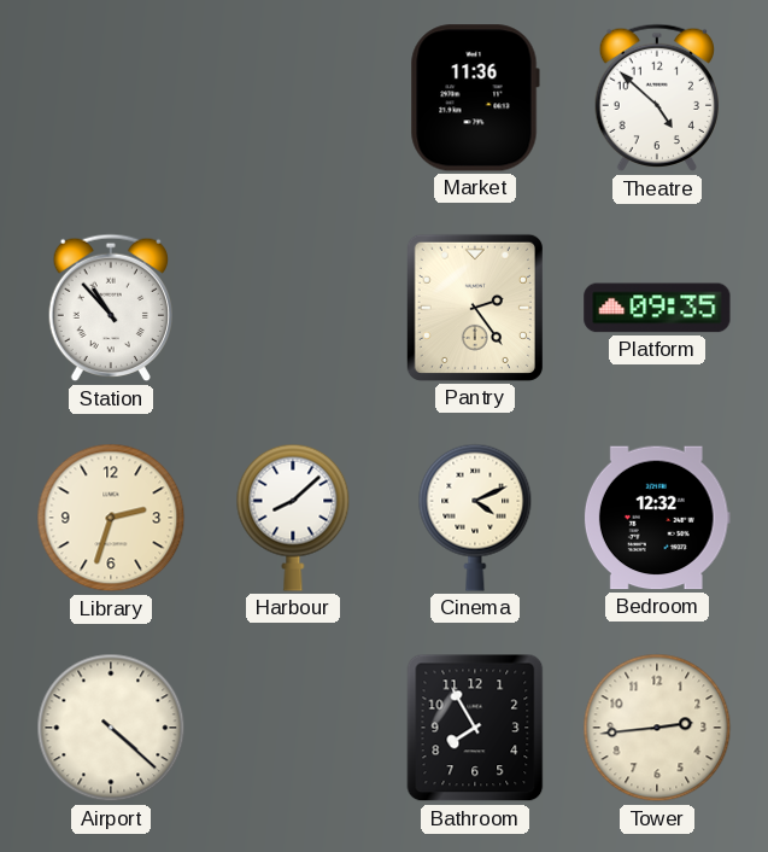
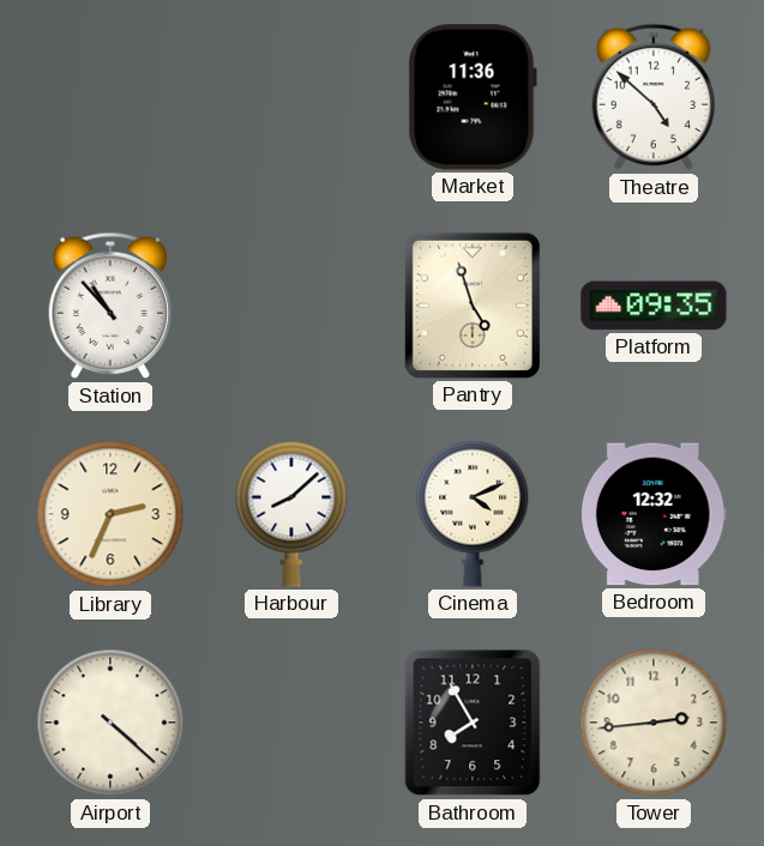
Pantry: 2:24 -> 4:57 (473, 306)
Library: 2:33 -> 2:34 (110, 514)
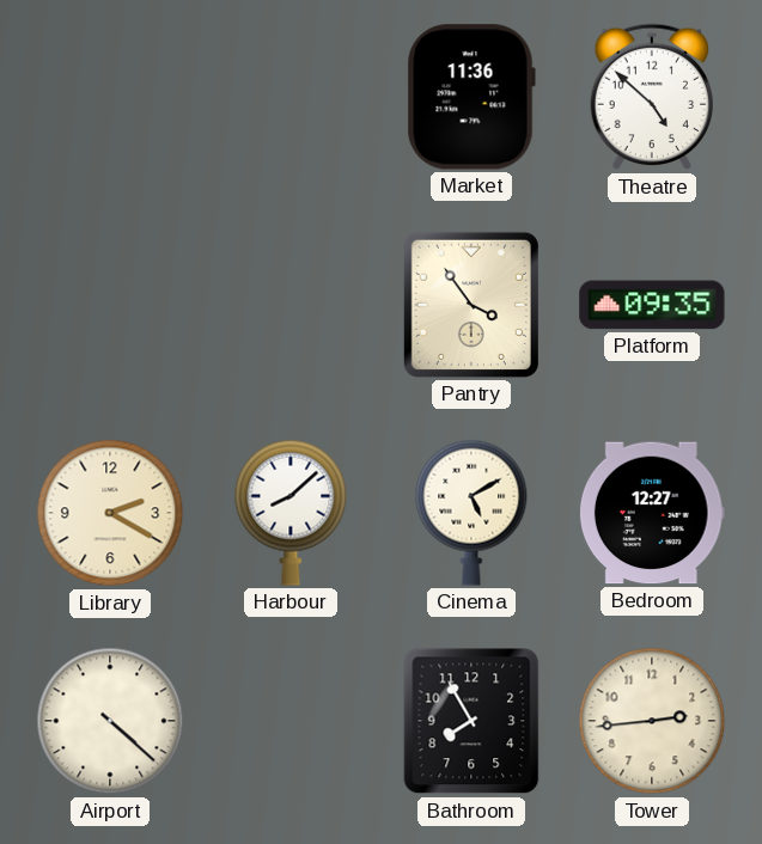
Station: 10:53 -> none (109, 306)
Pantry: 4:57 -> 3:54 (471, 305)
Library: 2:34 -> 2:20 (110, 513)
Cinema: 4:11 -> 5:10 (471, 513)
Bedroom: 12:32 -> 12:27 (652, 513)
